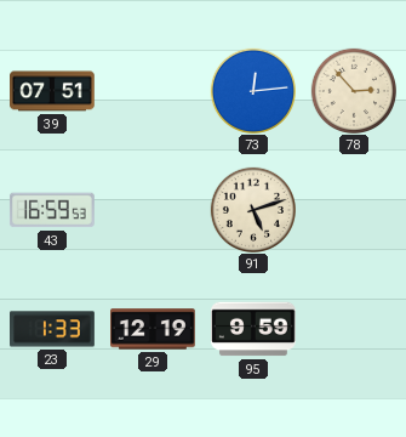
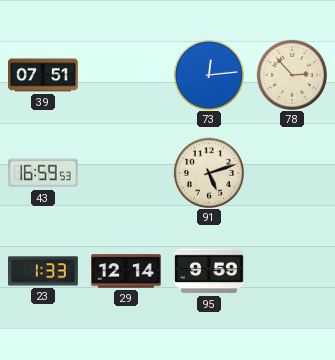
29: 12:19 -> 12:14 (127, 271)
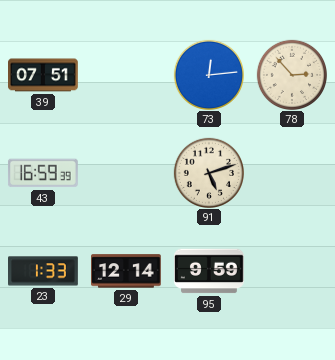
43: 16:59:53 -> 16:59:39 (43, 173)
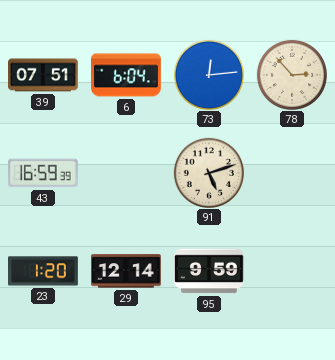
6: none -> 6:04 (126, 75)
23: 1:33 -> 1:20 (44, 271)
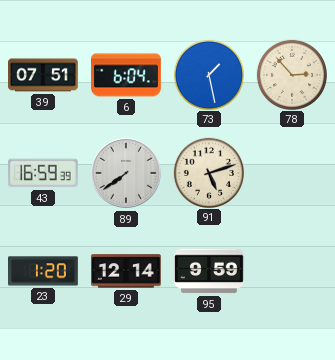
73: 12:14 -> 1:28 (208, 74)
89: none -> 7:39 (126, 173)
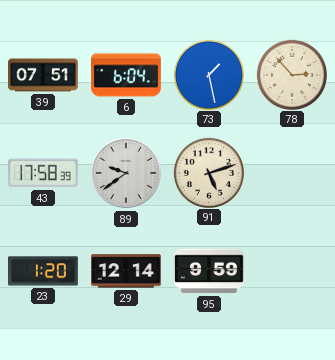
43: 16:59 -> 17:58 (43, 173)
89: 7:39 -> 9:39 (126, 173)
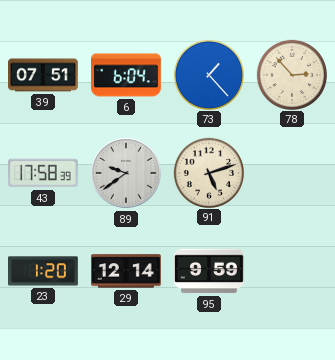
73: 1:28 -> 1:23 (208, 74)
